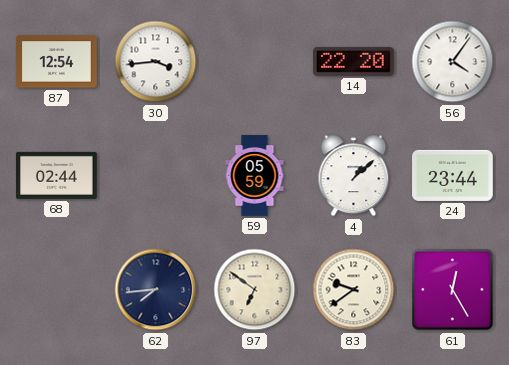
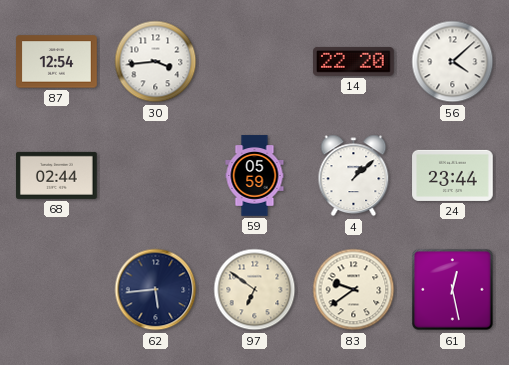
56: 4:06 -> 4:08 (453, 62)
62: 7:44 -> 5:44 (156, 290)
61: 12:25 -> 12:28 (453, 290)
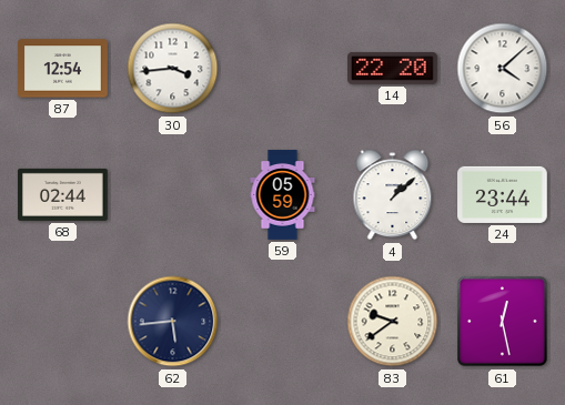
97: 6:51 -> none (255, 290)
